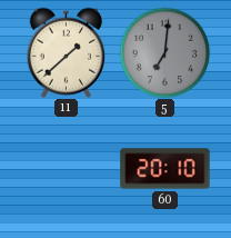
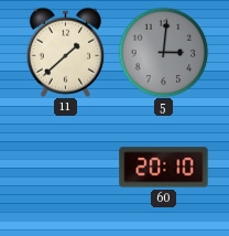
5: 7:01 -> 3:01 (163, 52)
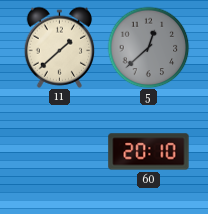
5: 3:01 -> 12:38 (148, 47)
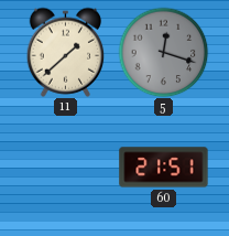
5: 12:38 -> 12:18 (163, 52)
60: 20:10 -> 21:51 (164, 168)
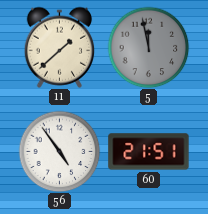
5: 12:18 -> 11:58 (148, 47)
56: none -> 4:54 (59, 151)
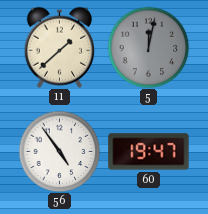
5: 11:58 -> 12:02 (148, 47)
60: 21:51 -> 19:47 (149, 152)
